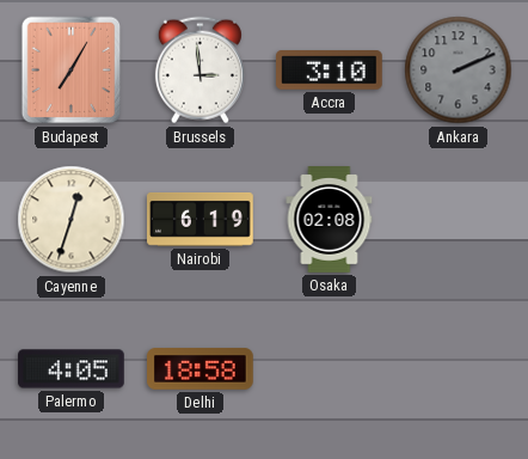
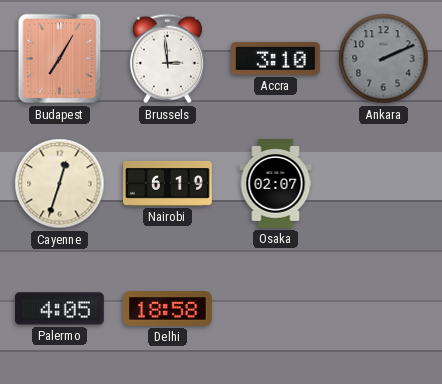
Osaka: 02:08 -> 02:07 (276, 184)
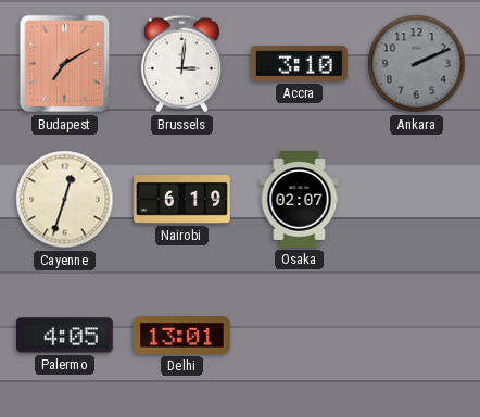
Budapest: 7:05 -> 7:10 (65, 64)
Brussels: 2:59 -> 3:01 (181, 64)
Delhi: 18:58 -> 13:01 (182, 336)
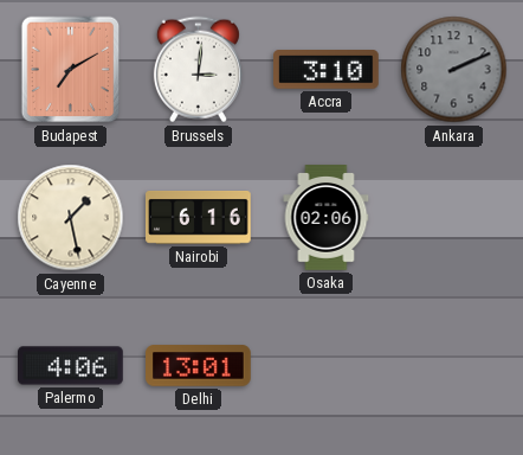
Cayenne: 12:33 -> 1:28 (71, 218)
Nairobi: 6:19 -> 6:16 (199, 218)
Osaka: 02:07 -> 02:06 (327, 218)
Palermo: 4:05 -> 4:06 (71, 366)
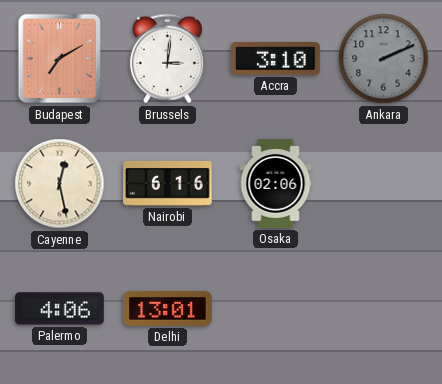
Cayenne: 1:28 -> 12:28 (60, 184)
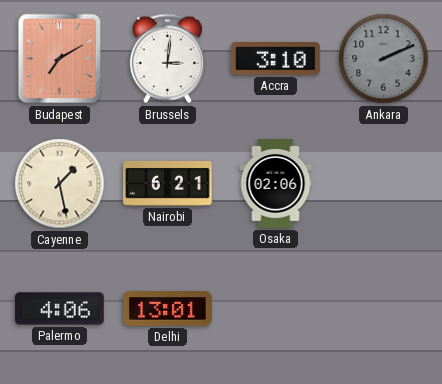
Cayenne: 12:28 -> 1:28 (60, 184)
Nairobi: 6:16 -> 6:21 (168, 184)
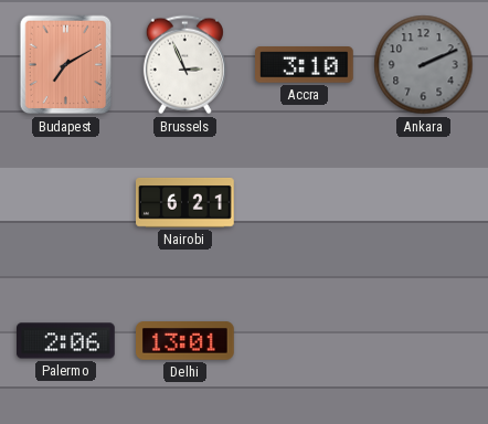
Brussels: 3:01 -> 2:56 (184, 65)
Cayenne: 1:28 -> none (60, 184)
Osaka: 02:06 -> none (276, 184)
Palermo: 4:06 -> 2:06 (66, 341)
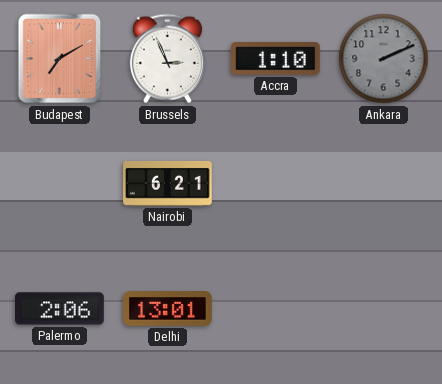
Accra: 3:10 -> 1:10 (276, 59)
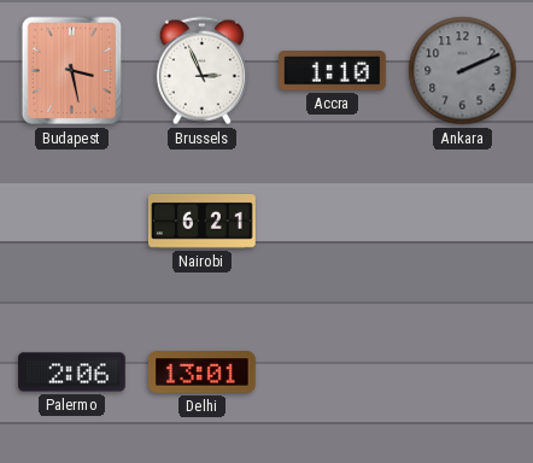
Budapest: 7:10 -> 3:28 (72, 71)
